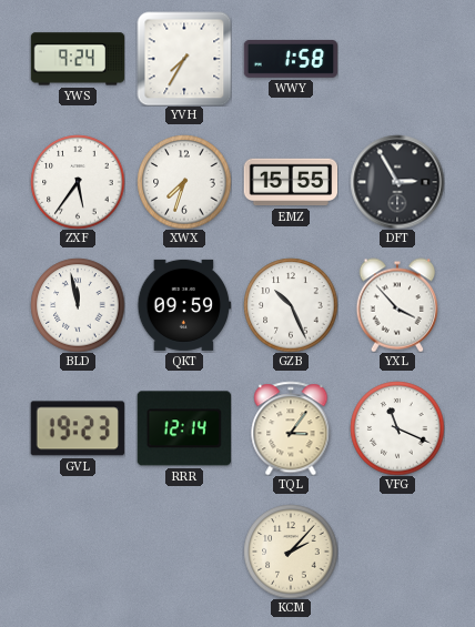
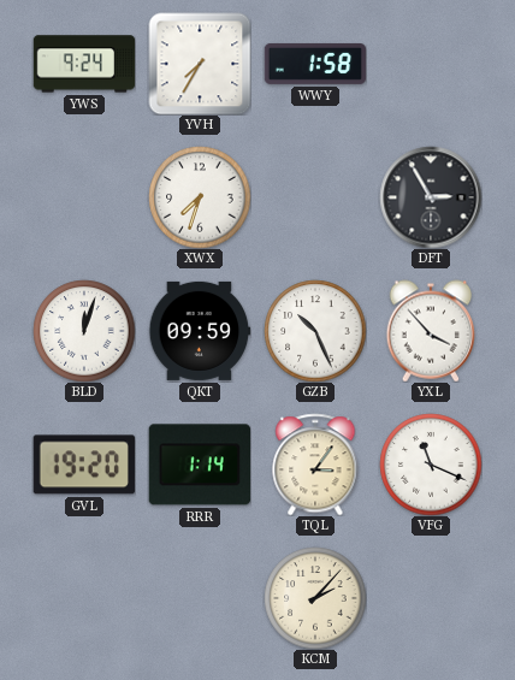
ZXF: 5:36 -> none (78, 182)
EMZ: 15:55 -> none (291, 182)
BLD: 11:58 -> 12:03 (84, 331)
GVL: 19:23 -> 19:20 (84, 465)
RRR: 12:14 -> 1:14 (199, 465)
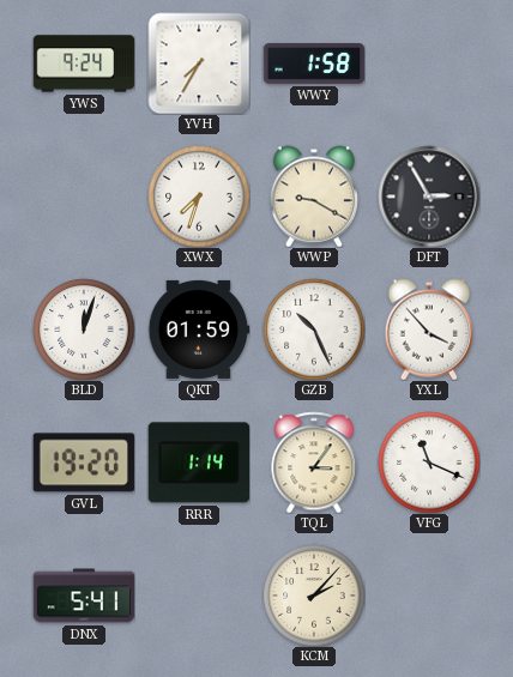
WWP: none -> 9:20 (314, 197)
QKT: 09:59 -> 01:59 (199, 330)
DNX: none -> 5:41 (84, 596)
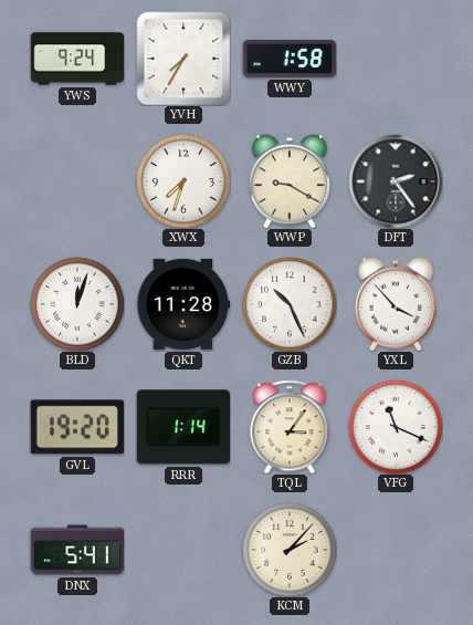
DFT: 2:55 -> 2:24 (396, 181)
QKT: 01:59 -> 11:28 (183, 304)
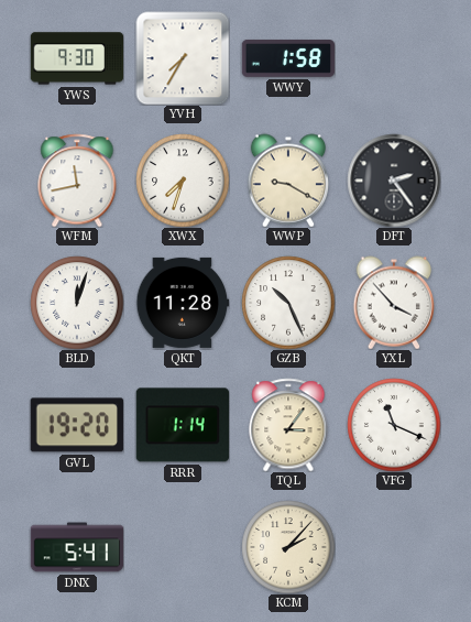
YWS: 9:24 -> 9:30 (77, 58)
WFM: none -> 11:43 (77, 181)
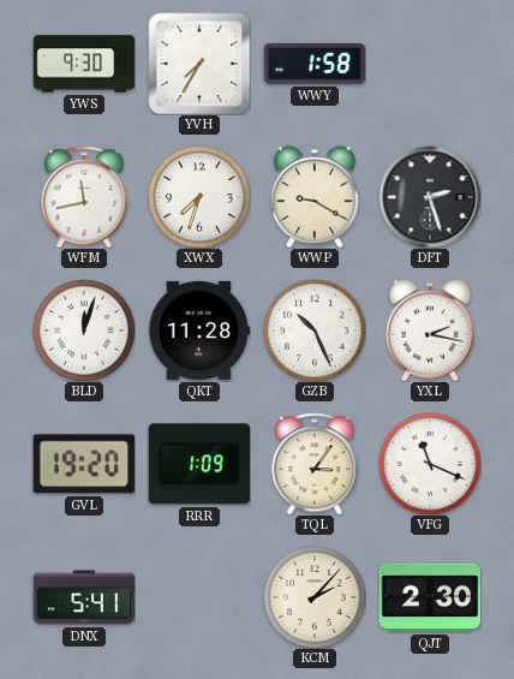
DFT: 2:24 -> 2:27 (430, 197)
YXL: 3:53 -> 2:17 (430, 330)
RRR: 1:14 -> 1:09 (198, 464)
QJT: none -> 2:30 (430, 597)
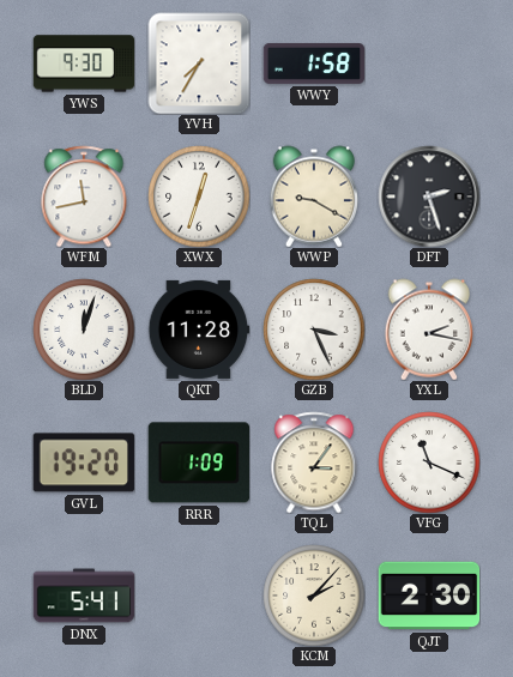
XWX: 7:33 -> 12:33 (199, 197)
GZB: 10:26 -> 3:26 (314, 330)
